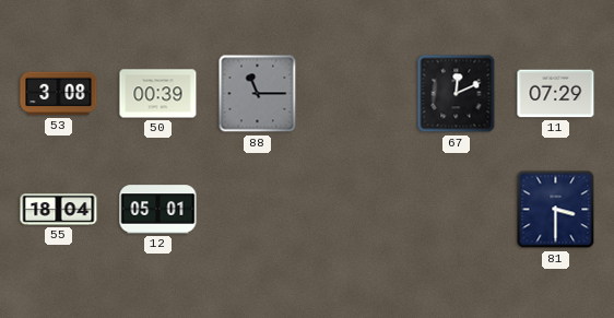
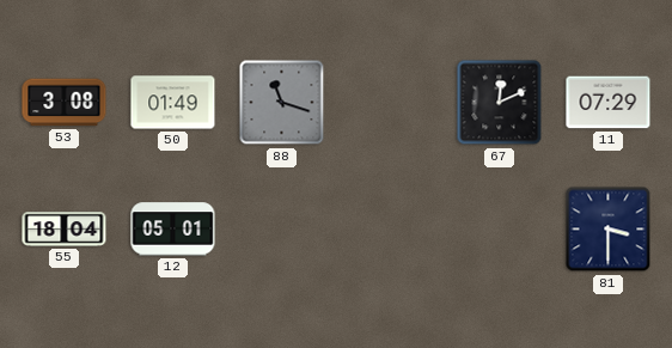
50: 00:39 -> 01:49 (173, 103)
88: 11:15 -> 11:18 (282, 103)
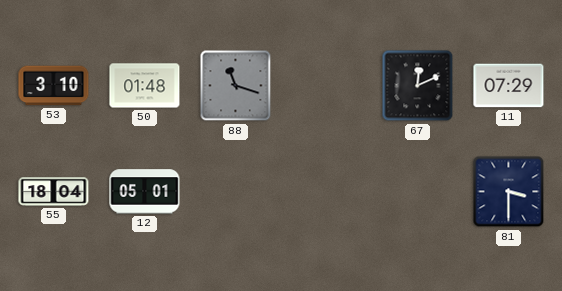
53: 3:08 -> 3:10 (54, 86)
50: 01:49 -> 01:48 (145, 86)
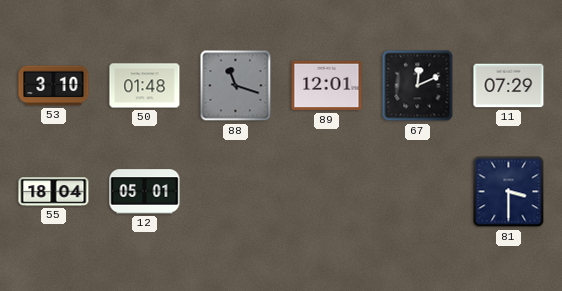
89: none -> 12:01 (327, 86)
